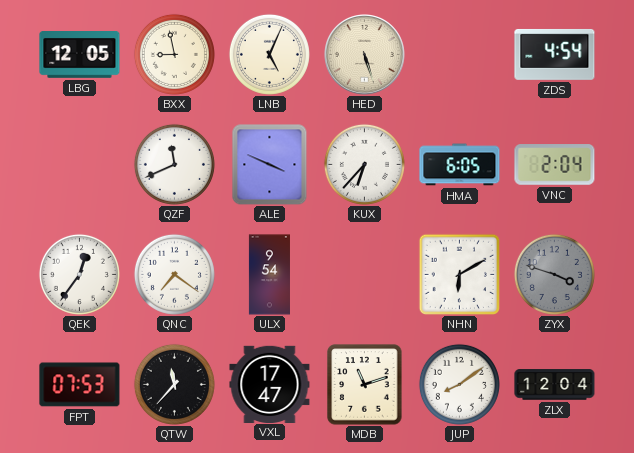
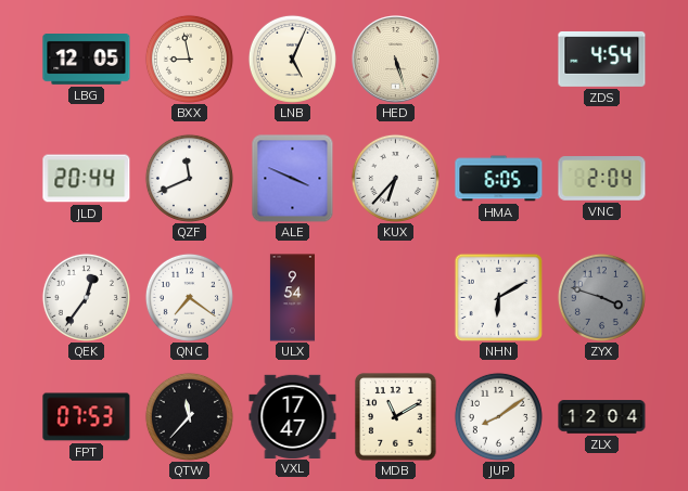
JLD: none -> 20:44 (87, 179)
MDB: 11:12 -> 11:10 (396, 417)
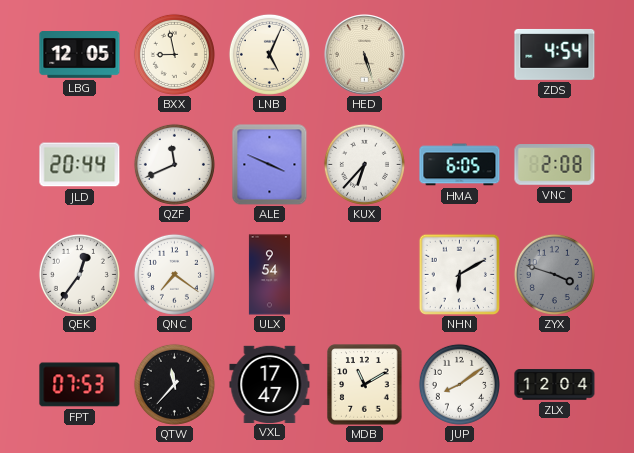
VNC: 2:04 -> 2:08 (555, 165)
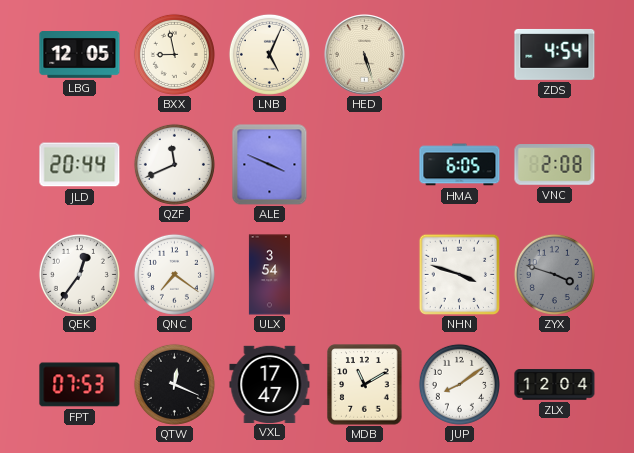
KUX: 6:37 -> none (364, 164)
ULX: 9:54 -> 3:54 (269, 275)
NHN: 6:10 -> 3:48 (459, 274)
QTW: 11:37 -> 12:19 (174, 384)
